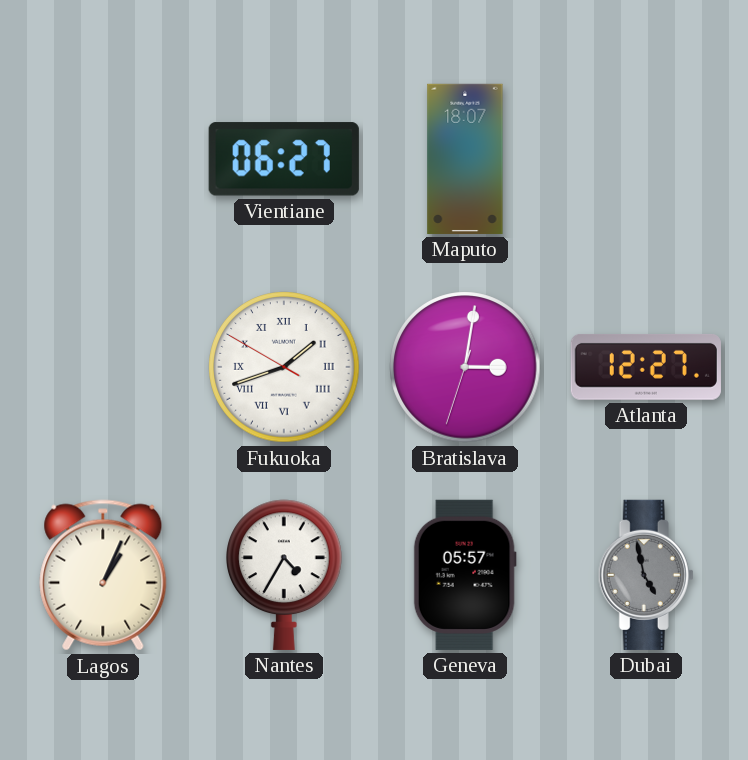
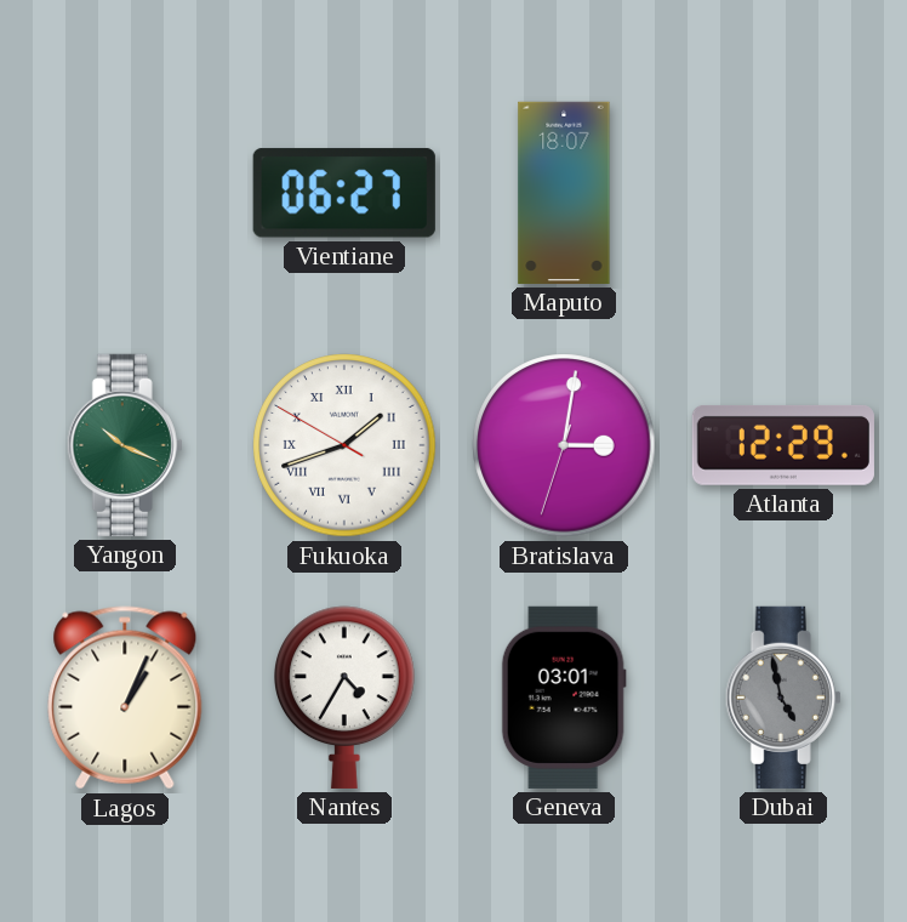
Yangon: none -> 10:19 (125, 445)
Atlanta: 12:27 -> 12:29 (783, 445)
Geneva: 05:57 -> 03:01 (564, 698)
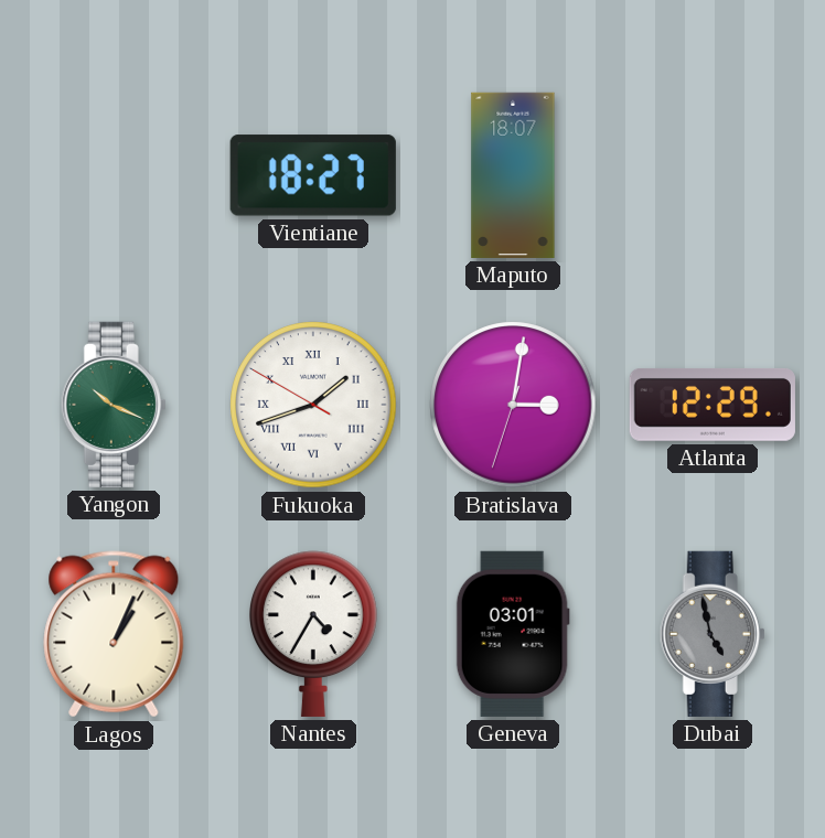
Vientiane: 06:27 -> 18:27 (313, 175)
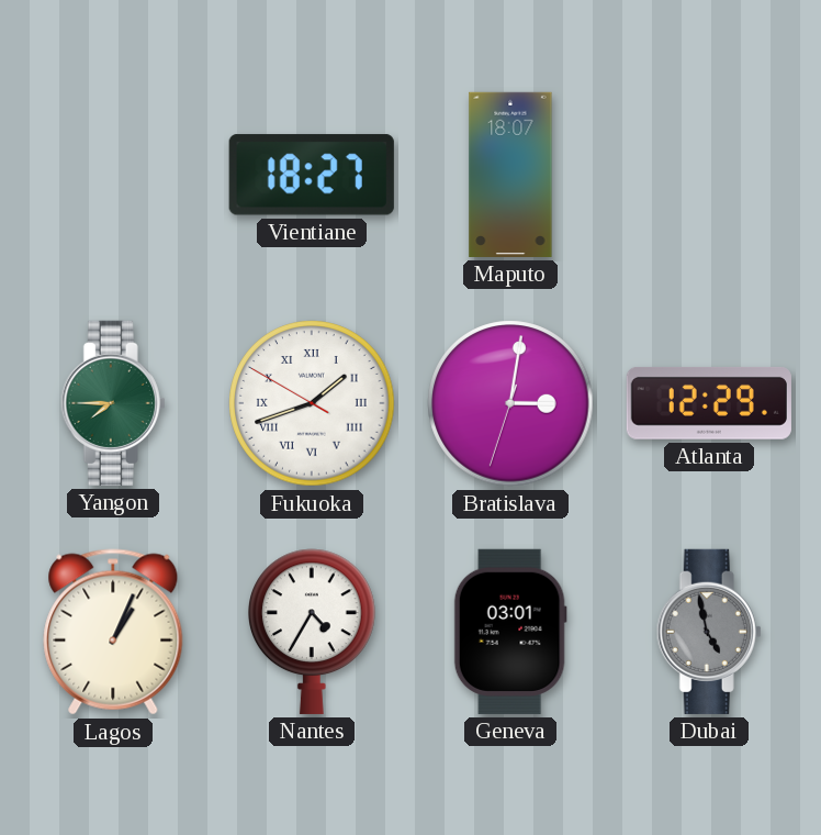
Yangon: 10:19 -> 7:45 (113, 403)
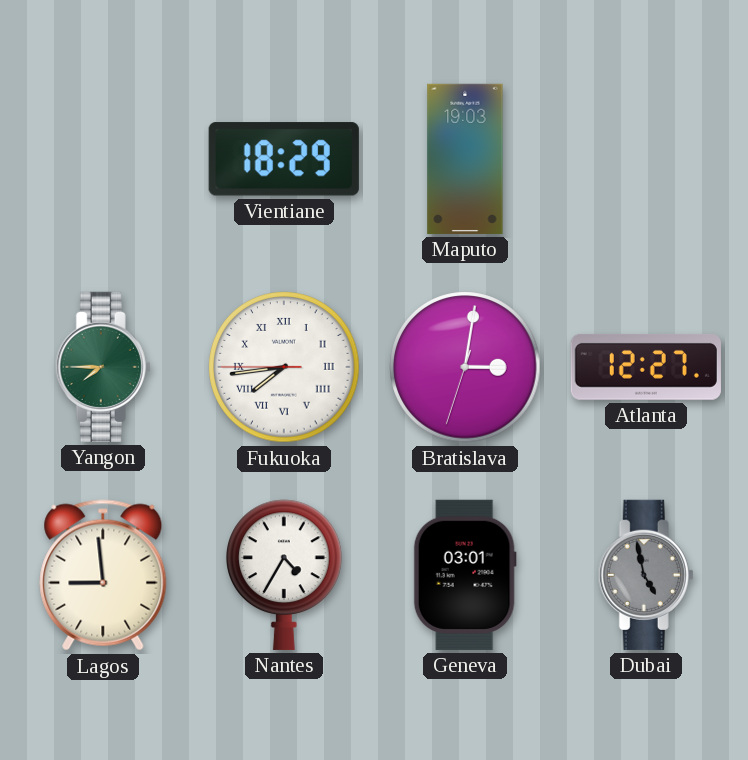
Vientiane: 18:27 -> 18:29 (284, 159)
Maputo: 18:07 -> 19:03 (465, 159)
Fukuoka: 1:41 -> 7:43 (284, 367)
Atlanta: 12:29 -> 12:27 (646, 367)
Lagos: 1:04 -> 8:59 (103, 575)
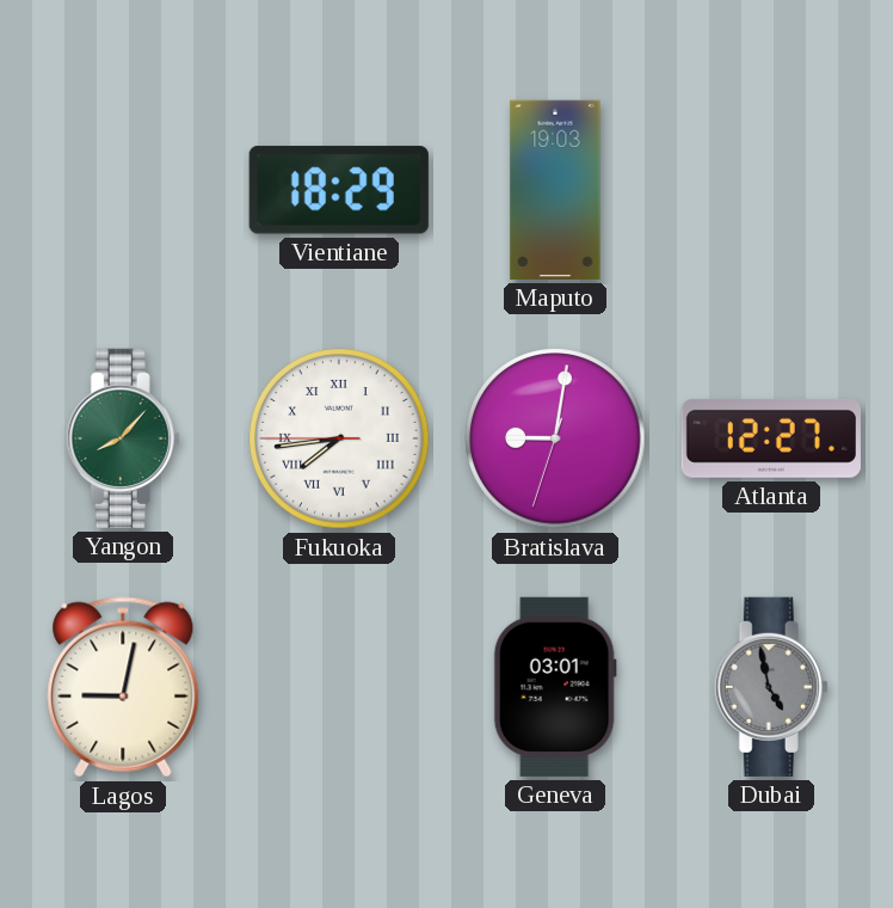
Yangon: 7:45 -> 8:07 (123, 438)
Bratislava: 3:01 -> 9:01 (555, 438)
Lagos: 8:59 -> 9:02 (123, 687)
Nantes: 4:35 -> none (285, 575)
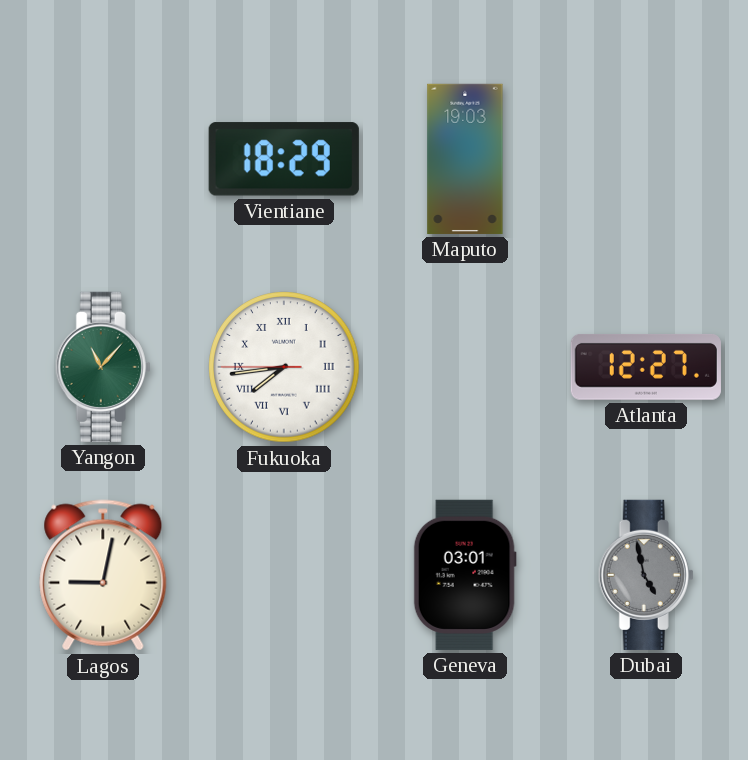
Yangon: 8:07 -> 11:07 (103, 367)
Bratislava: 9:01 -> none (555, 438)
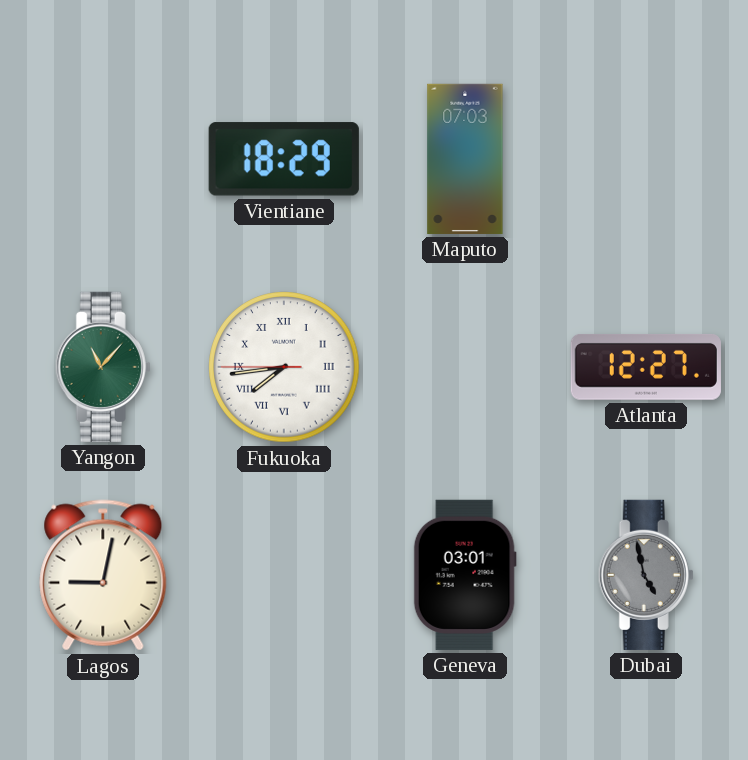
Maputo: 19:03 -> 07:03 (465, 159)
